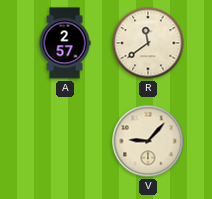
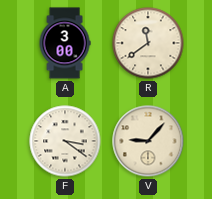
A: 2:57 -> 3:00 (65, 43)
F: none -> 3:21 (65, 141)
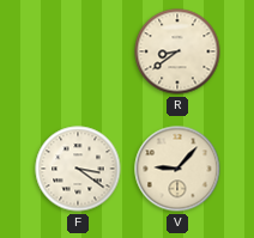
A: 3:00 -> none (65, 43)
R: 11:39 -> 8:39 (177, 51)
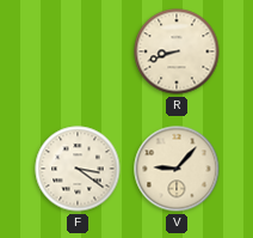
R: 8:39 -> 8:42 (177, 51)
